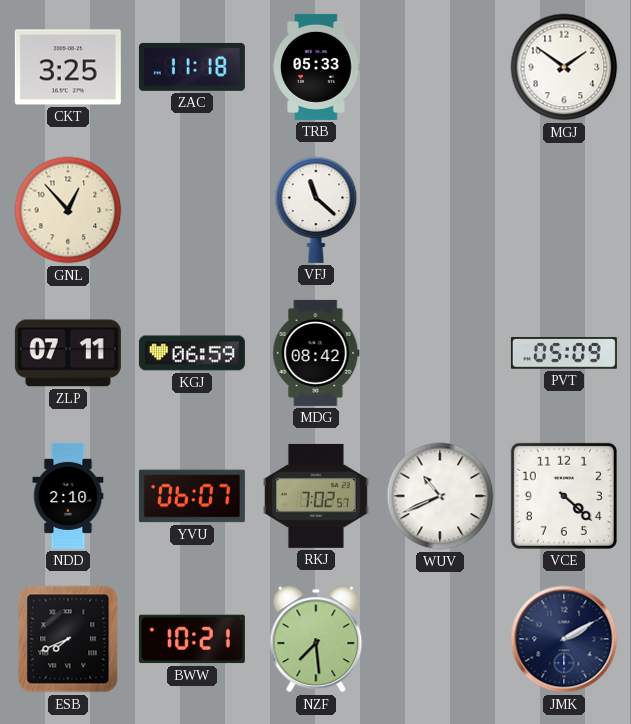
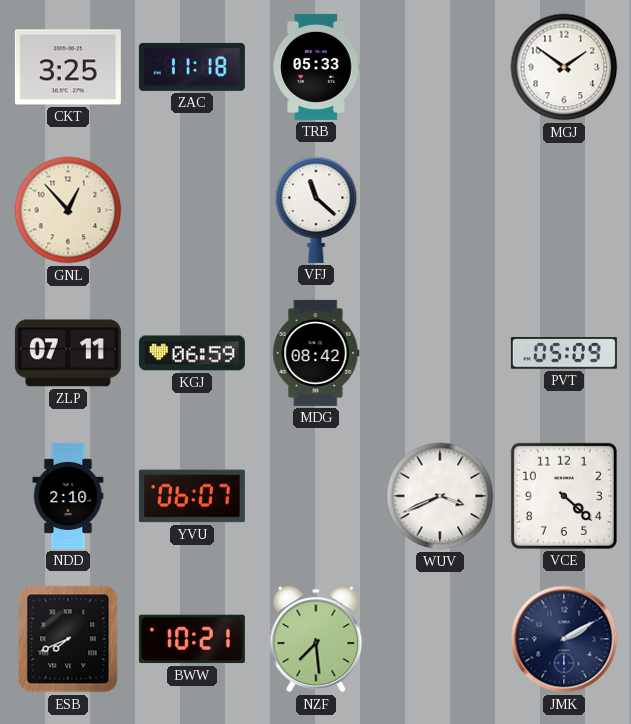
RKJ: 7:02 -> none (316, 496)
WUV: 10:41 -> 3:41 (440, 496)
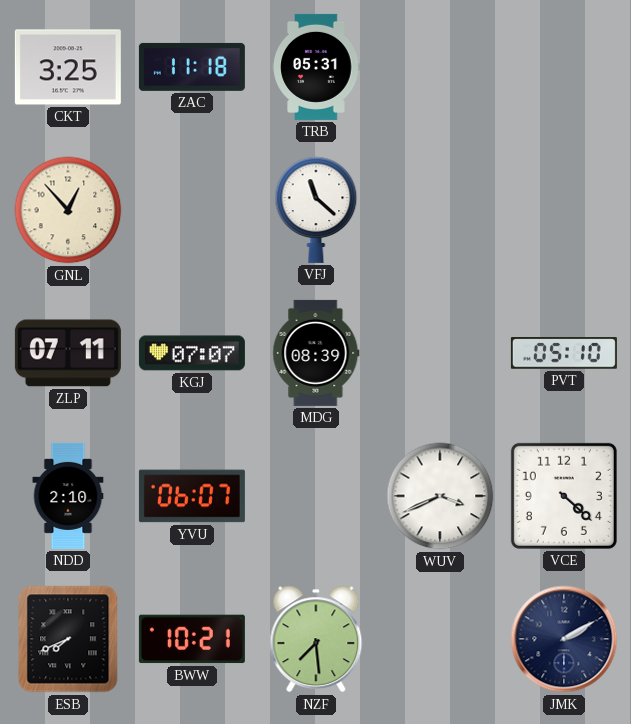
TRB: 05:33 -> 05:31 (316, 67)
MGJ: 1:51 -> none (564, 67)
KGJ: 06:59 -> 07:07 (192, 353)
MDG: 08:42 -> 08:39 (316, 353)
PVT: 05:09 -> 05:10 (564, 353)
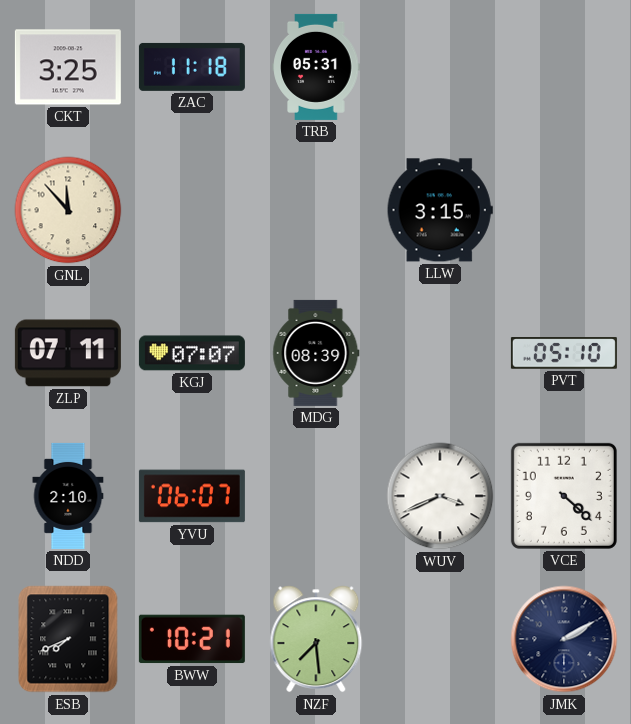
GNL: 12:53 -> 11:53 (68, 210)
VFJ: 11:22 -> none (316, 210)
LLW: none -> 3:15 (440, 210)
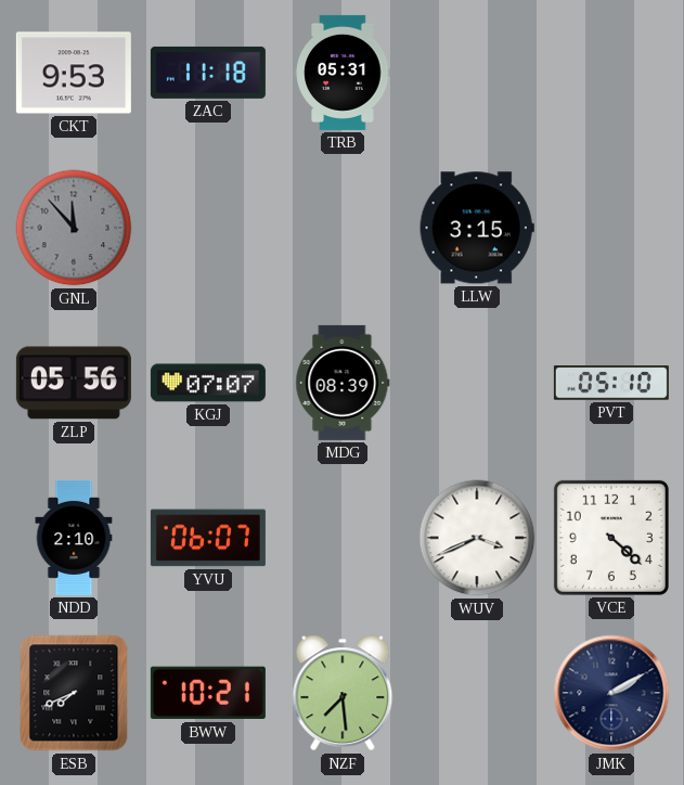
CKT: 3:25 -> 9:53 (74, 73)
GNL dial: cream -> grey (74, 228)
ZLP: 07:11 -> 05:56 (74, 383)
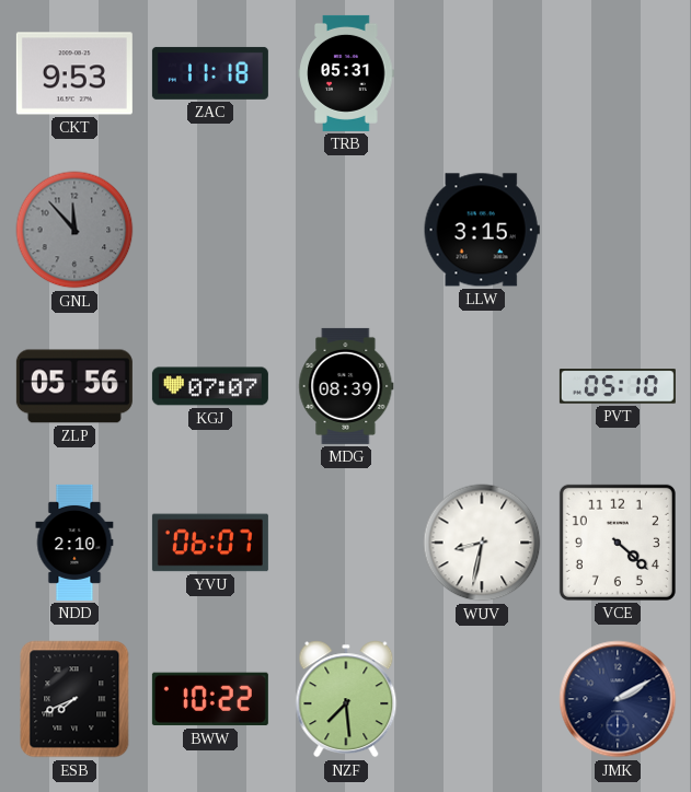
WUV: 3:41 -> 8:32 (482, 543)
BWW: 10:21 -> 10:22 (210, 699)
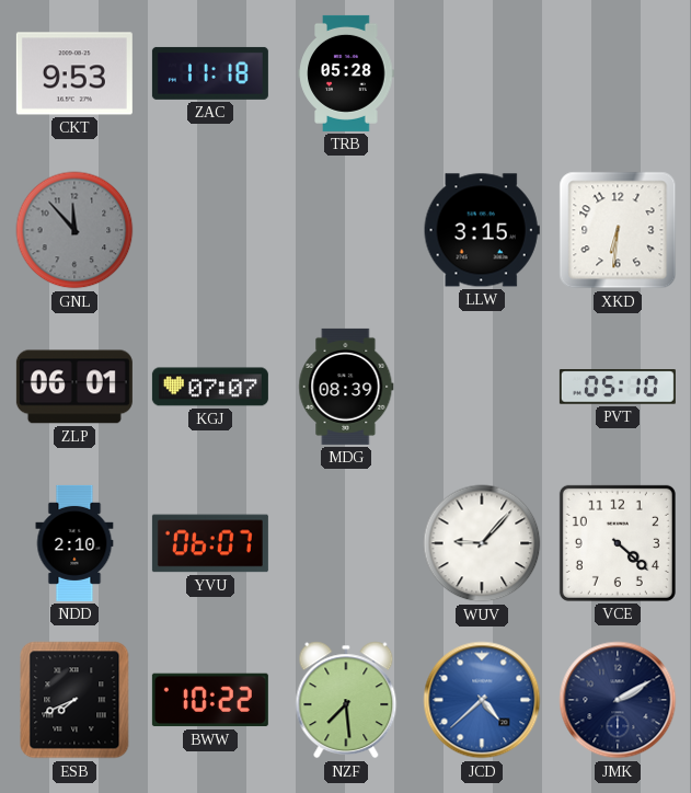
TRB: 05:31 -> 05:28 (346, 73)
XKD: none -> 6:31 (618, 230)
ZLP: 05:56 -> 06:01 (74, 387)
WUV: 8:32 -> 9:07 (482, 543)
JCD: none -> 4:38 (482, 700)
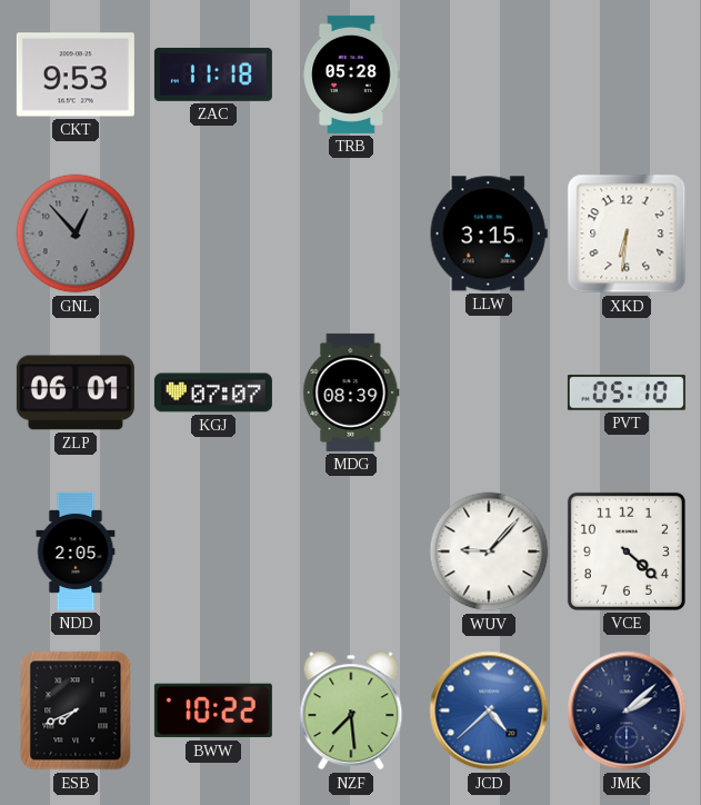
GNL: 11:53 -> 12:53 (76, 233)
NDD: 2:10 -> 2:05 (76, 551)
YVU: 06:07 -> none (210, 543)
JMK: 2:10 -> 2:08 (627, 710)
